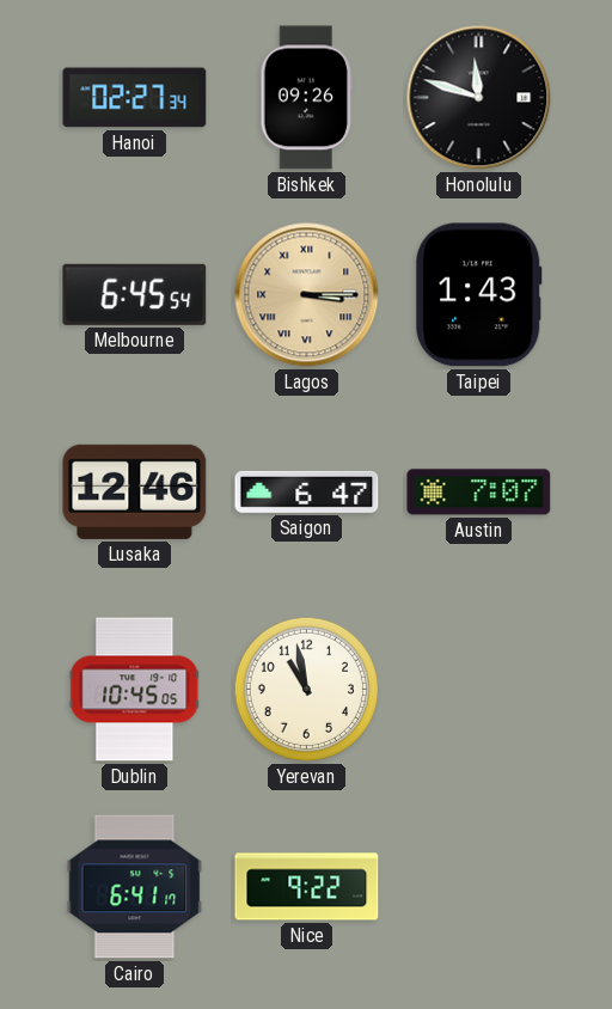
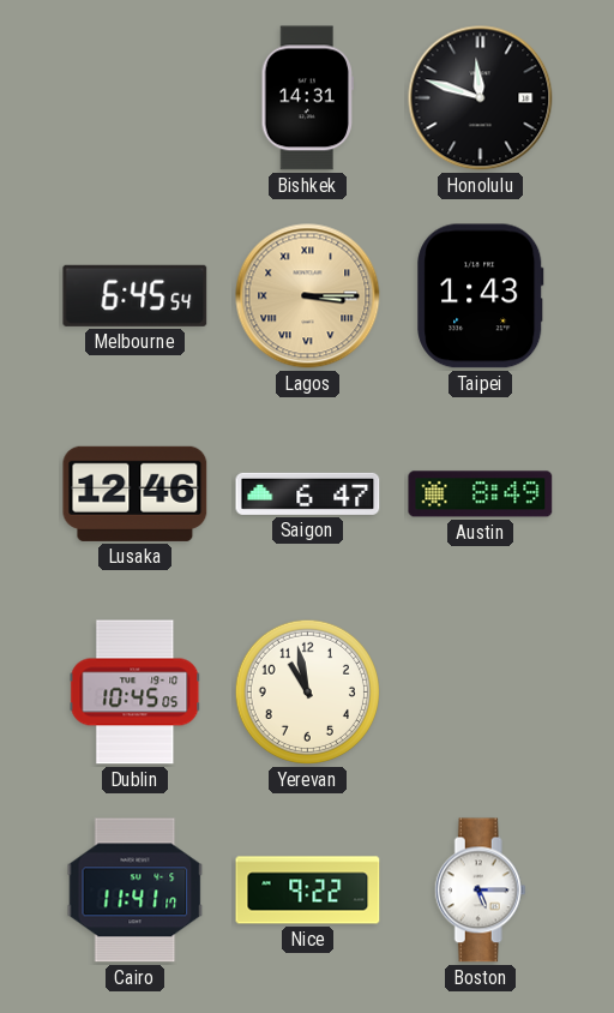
Hanoi: 02:27 -> none (135, 98)
Bishkek: 09:26 -> 14:31 (307, 98)
Austin: 7:07 -> 8:49 (481, 494)
Cairo: 6:41 -> 11:41 (136, 891)
Boston: none -> 5:15 (480, 891)
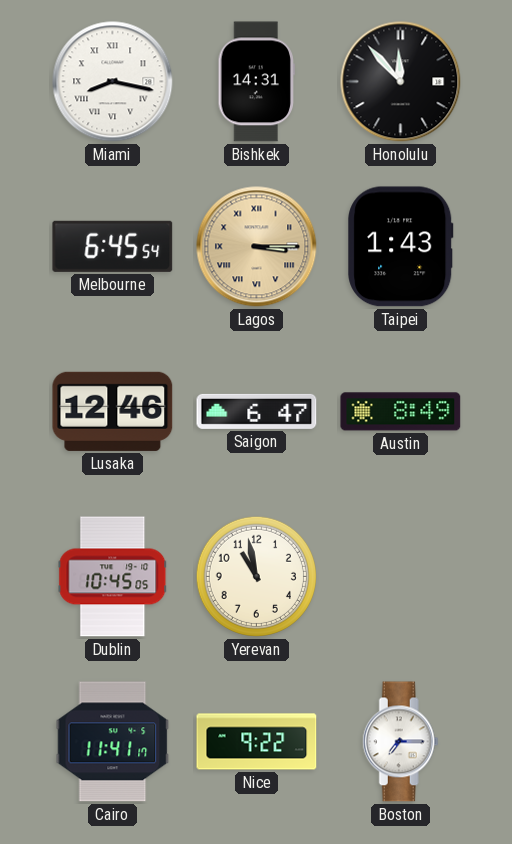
Miami: none -> 8:17 (113, 82)
Honolulu: 11:48 -> 11:53 (401, 82)
Boston: 5:15 -> 7:15 (400, 742)
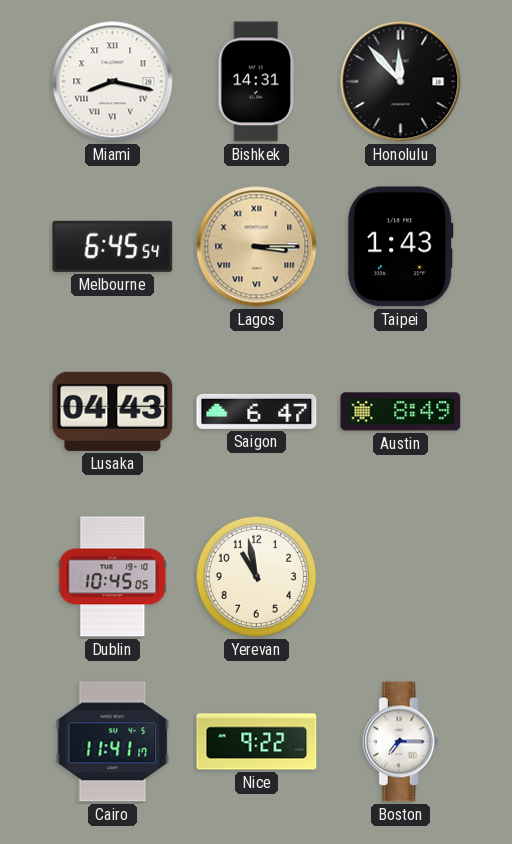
Lusaka: 12:46 -> 04:43 (113, 411)
